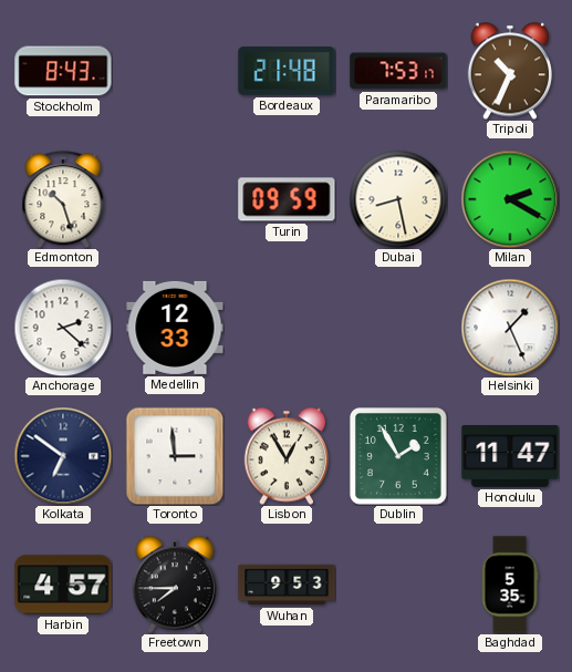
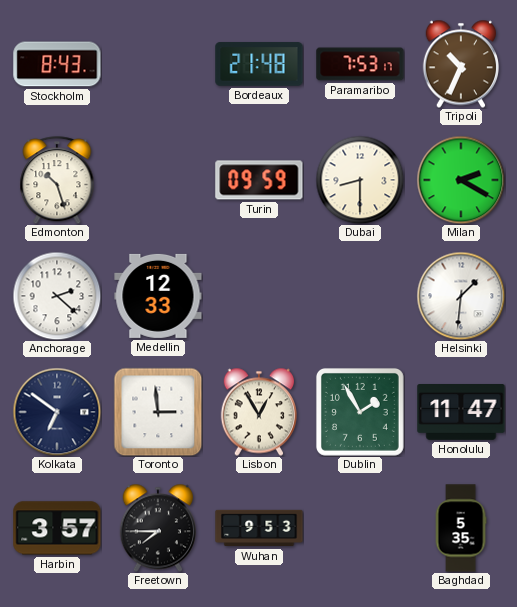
Dubai: 8:28 -> 8:30 (360, 180)
Helsinki: 1:26 -> 1:31 (461, 296)
Harbin: 4:57 -> 3:57 (57, 528)
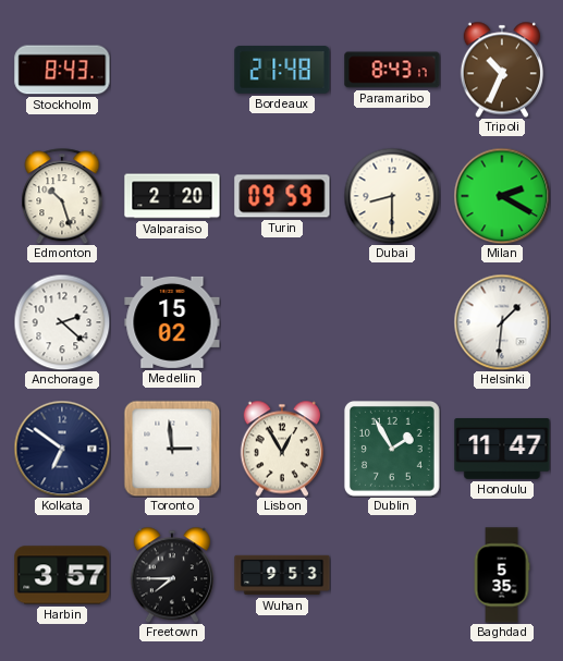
Paramaribo: 7:53 -> 8:43 (392, 70)
Valparaiso: none -> 2:20 (172, 196)
Medellin: 12:33 -> 15:02 (172, 322)
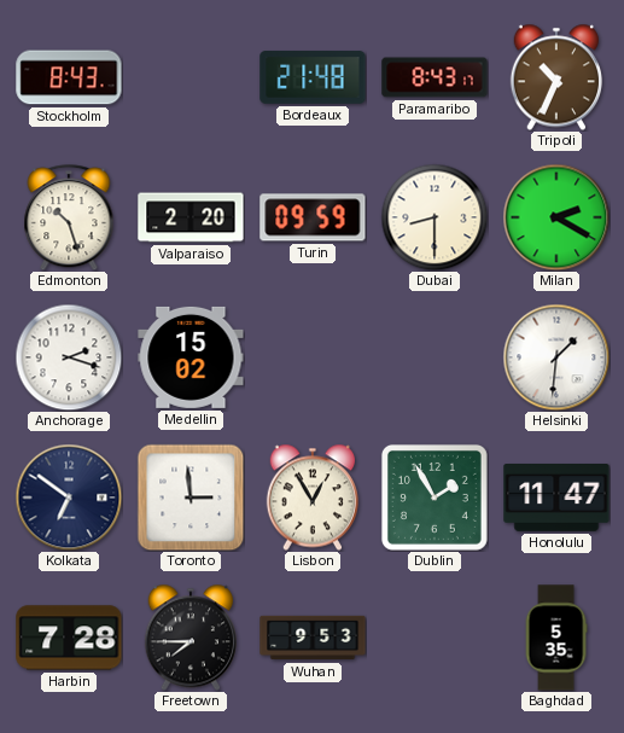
Anchorage: 2:22 -> 2:18 (69, 357)
Harbin: 3:57 -> 7:28 (69, 638)
